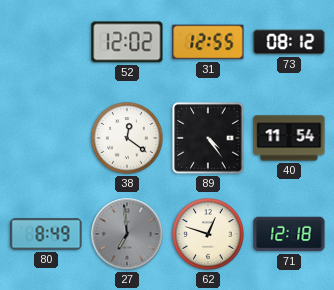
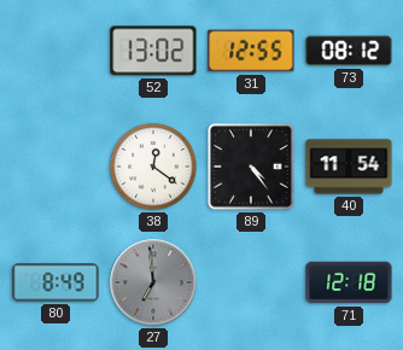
52: 12:02 -> 13:02 (153, 51)
62: 12:48 -> none (208, 234)
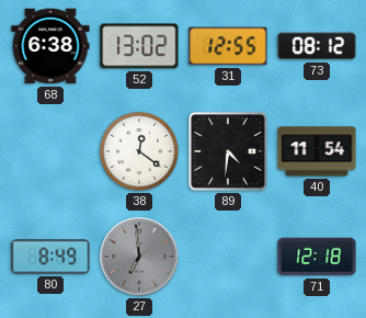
68: none -> 6:38 (50, 46)
89: 4:24 -> 4:31 (228, 151)
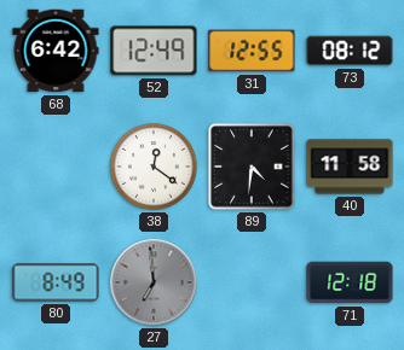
68: 6:38 -> 6:42 (56, 51)
52: 13:02 -> 12:49 (154, 51)
40: 11:54 -> 11:58 (350, 167)
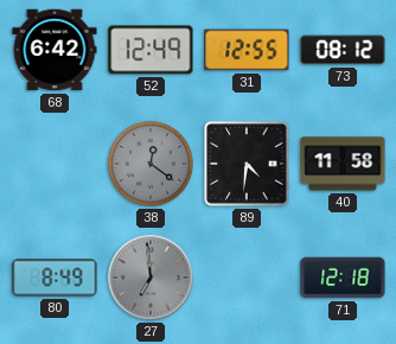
38 dial: white -> grey (151, 164)
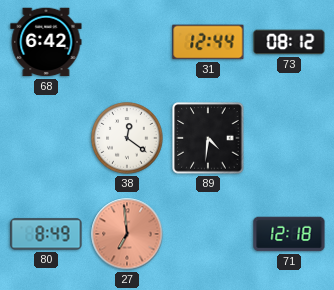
52: 12:49 -> none (151, 50)
31: 12:55 -> 12:44 (208, 42)
38 dial: grey -> white (127, 138)
40: 11:58 -> none (343, 164)
27 dial: grey -> salmon (127, 234)
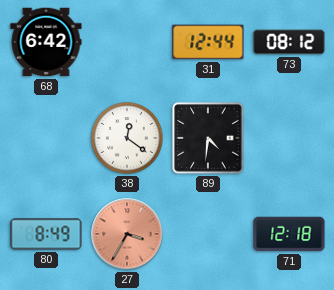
27: 6:59 -> 3:35 (127, 234)
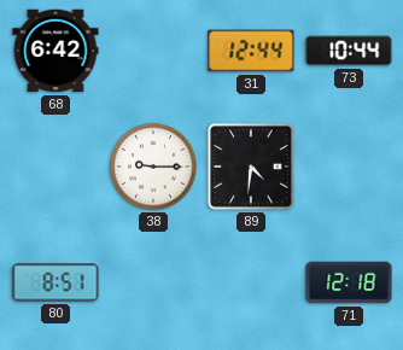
73: 08:12 -> 10:44 (349, 51)
38: 12:21 -> 9:15 (153, 167)
80: 8:49 -> 8:51 (56, 282)
27: 3:35 -> none (127, 234)
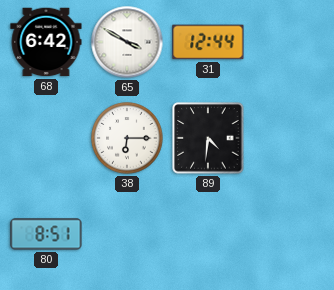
65: none -> 3:50 (127, 42)
73: 10:44 -> none (349, 51)
38: 9:15 -> 6:15 (127, 138)
71: 12:18 -> none (349, 282)
